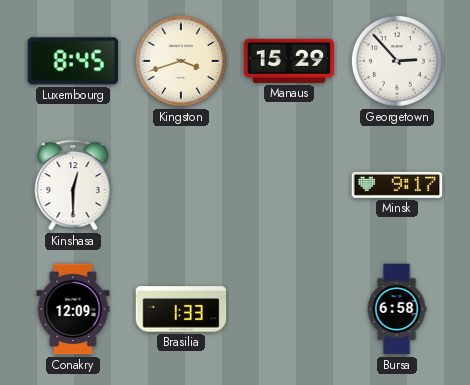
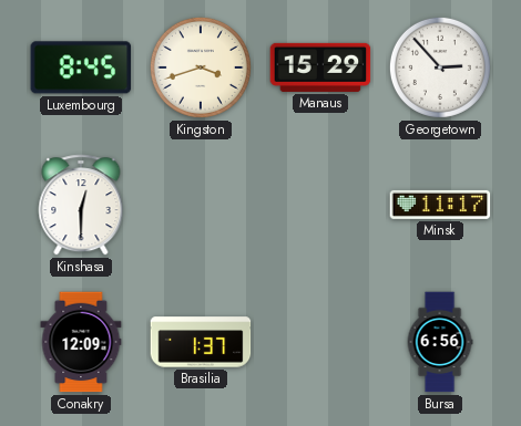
Minsk: 9:17 -> 11:17 (440, 205)
Brasilia: 1:33 -> 1:37 (201, 342)
Bursa: 6:58 -> 6:56 (440, 342)
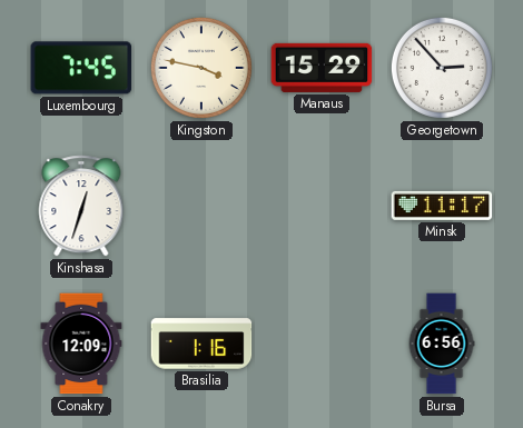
Luxembourg: 8:45 -> 7:45 (81, 68)
Kingston: 3:42 -> 3:47 (201, 68)
Kinshasa: 12:30 -> 12:33 (81, 206)
Brasilia: 1:37 -> 1:16 (201, 344)
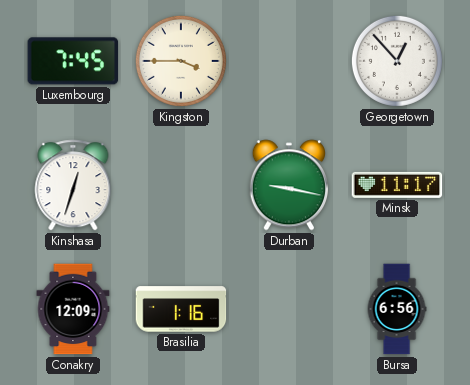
Kingston: 3:47 -> 3:45 (181, 61)
Manaus: 15:29 -> none (322, 68)
Georgetown: 2:53 -> 12:53 (397, 61)
Durban: none -> 9:17 (288, 185)
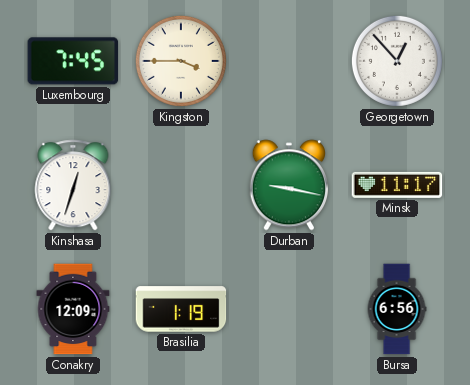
Brasilia: 1:16 -> 1:19 (181, 309)
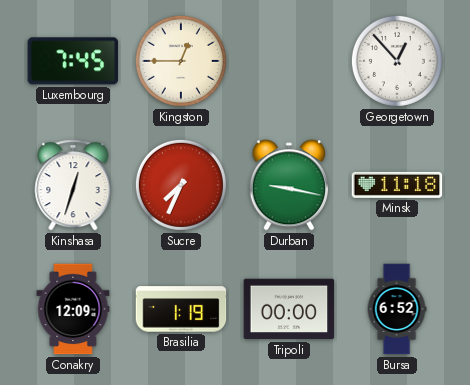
Kingston: 3:45 -> 12:45 (181, 61)
Sucre: none -> 7:34 (181, 185)
Minsk: 11:17 -> 11:18 (397, 185)
Tripoli: none -> 00:00 (289, 309)
Bursa: 6:56 -> 6:52 (397, 309)
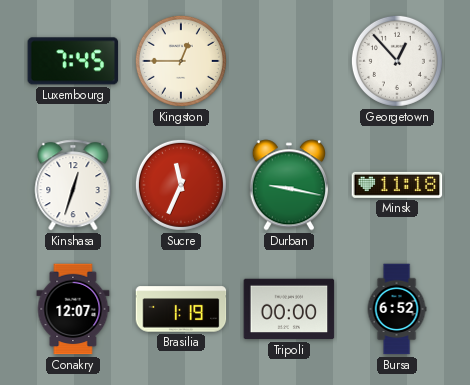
Sucre: 7:34 -> 11:34 (181, 185)
Conakry: 12:09 -> 12:07 (73, 309)
